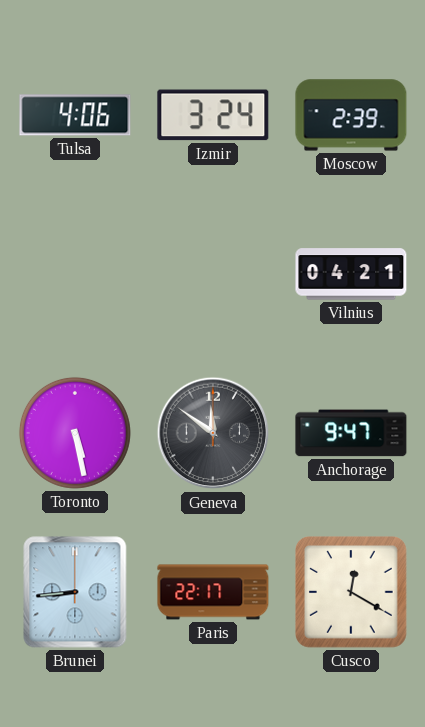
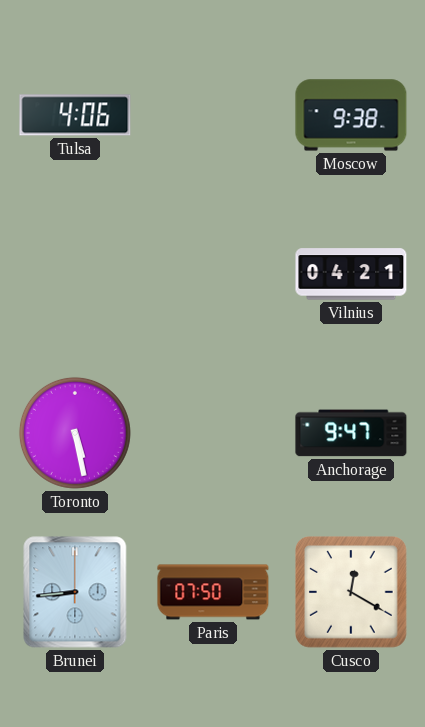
Izmir: 3:24 -> none (213, 115)
Moscow: 2:39 -> 9:38 (351, 115)
Geneva: 11:51 -> none (213, 433)
Paris: 22:17 -> 07:50 (213, 592)
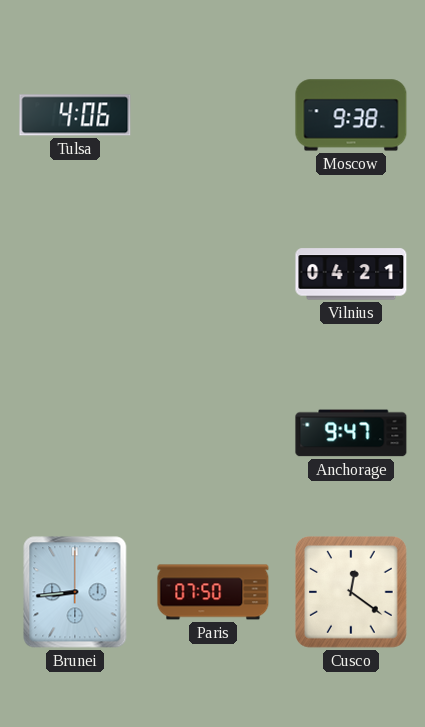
Toronto: 5:28 -> none (75, 433)
Cusco: 12:20 -> 12:21 (352, 593)
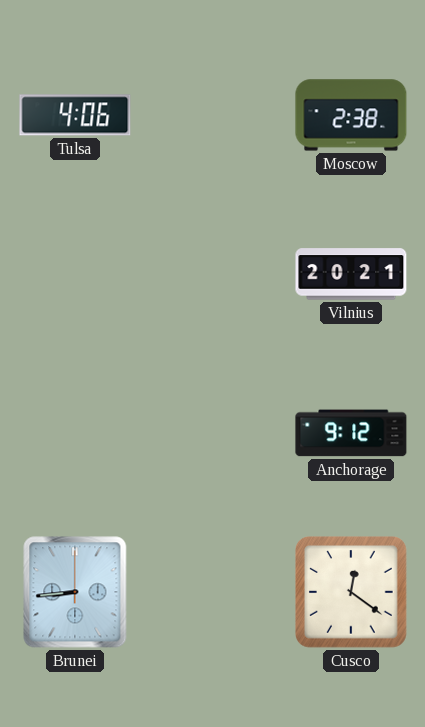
Moscow: 9:38 -> 2:38 (351, 115)
Vilnius: 04:21 -> 20:21 (351, 274)
Anchorage: 9:47 -> 9:12 (351, 433)
Paris: 07:50 -> none (213, 592)
